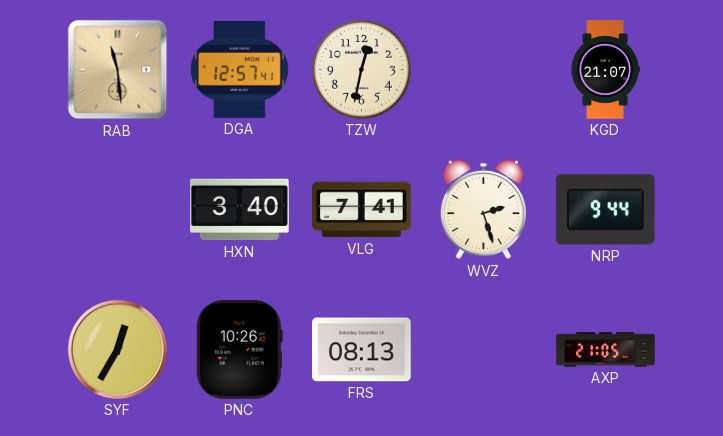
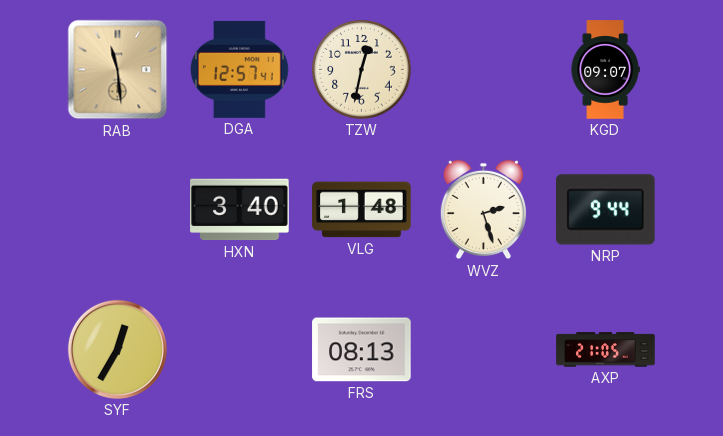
KGD: 21:07 -> 09:07 (605, 70)
VLG: 7:41 -> 1:48 (362, 210)
PNC: 10:26 -> none (239, 350)
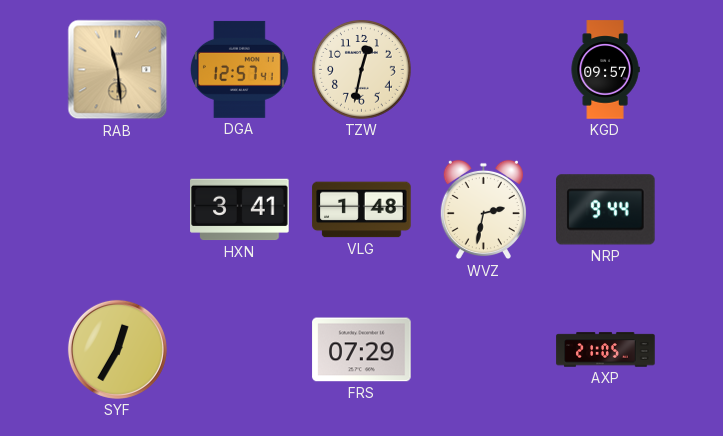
KGD: 09:07 -> 09:57 (605, 70)
HXN: 3:40 -> 3:41 (240, 210)
WVZ: 2:27 -> 2:32 (483, 210)
FRS: 08:13 -> 07:29 (362, 350)
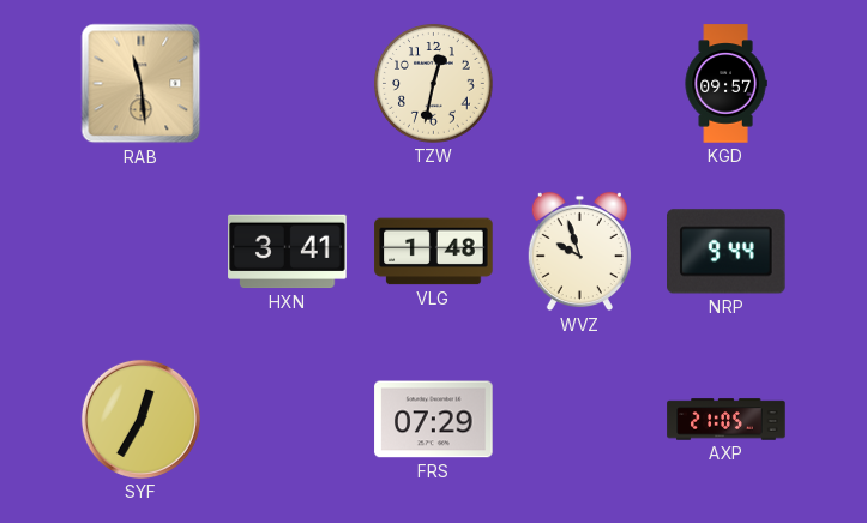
DGA: 12:57 -> none (239, 69)
WVZ: 2:32 -> 9:57 (579, 252)
